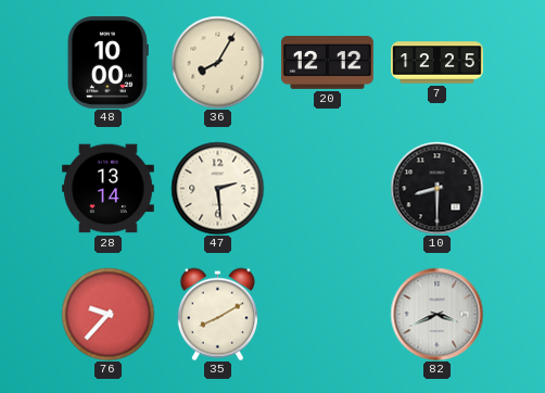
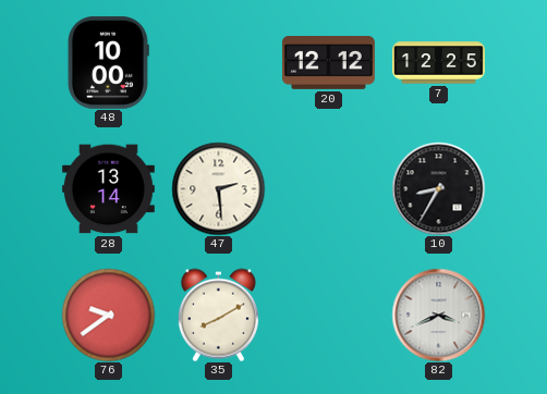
36: 8:05 -> none (217, 62)
10: 8:30 -> 8:35 (438, 188)
76: 9:37 -> 9:39 (108, 315)
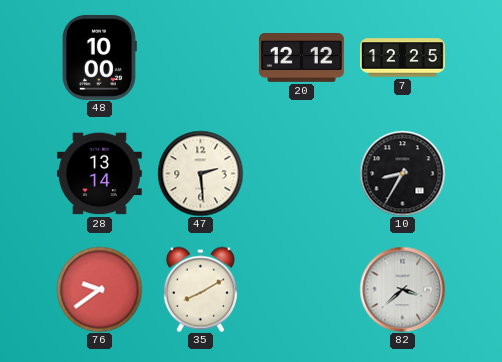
82: 3:41 -> 3:38 (402, 289)
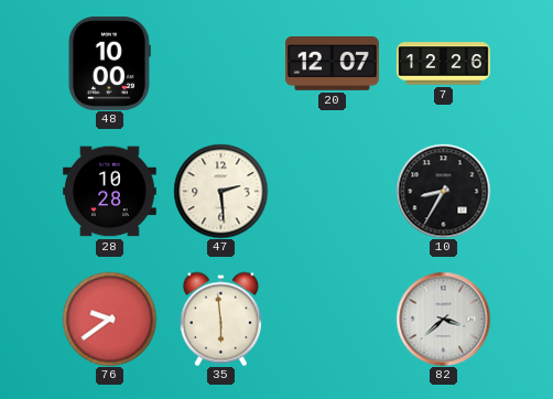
20: 12:12 -> 12:07 (332, 64)
7: 12:25 -> 12:26 (444, 64)
28: 13:14 -> 10:28 (109, 192)
35: 8:10 -> 5:59 (220, 319)
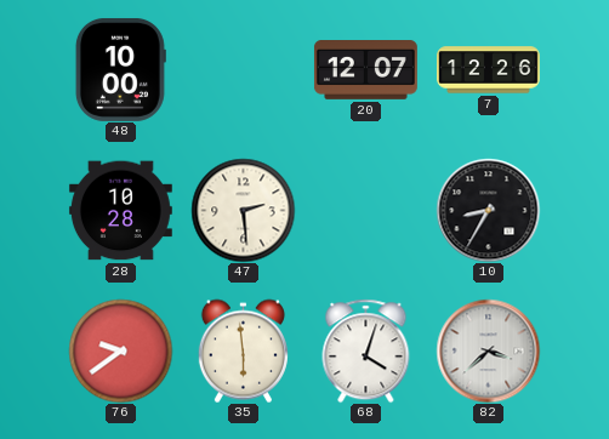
68: none -> 4:03 (366, 350)
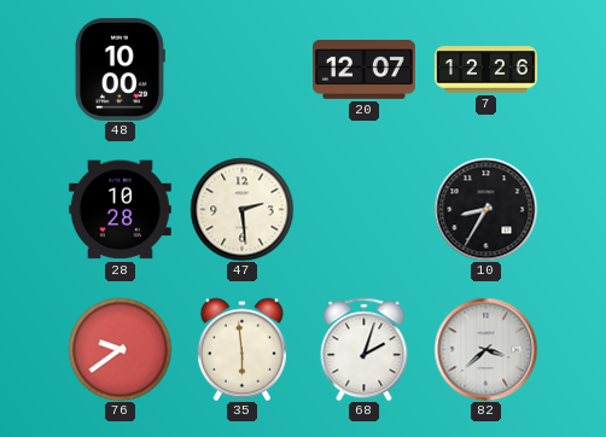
68: 4:03 -> 2:03 (365, 349)
